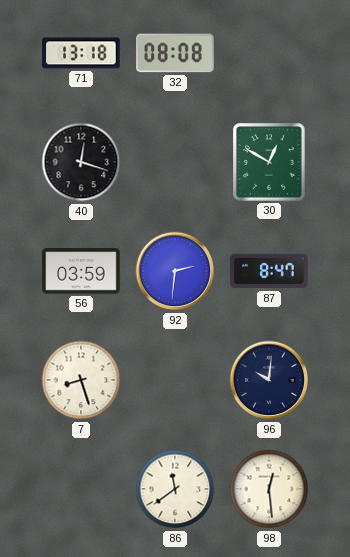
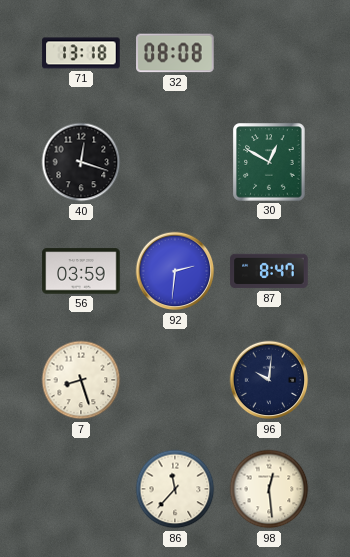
86: 11:39 -> 11:37 (175, 489)
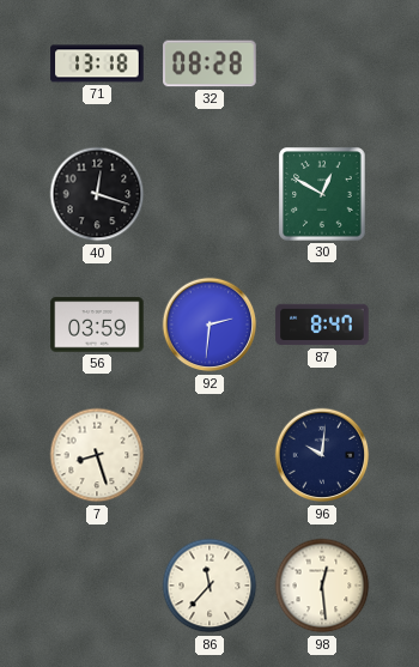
32: 08:08 -> 08:28 (209, 63)
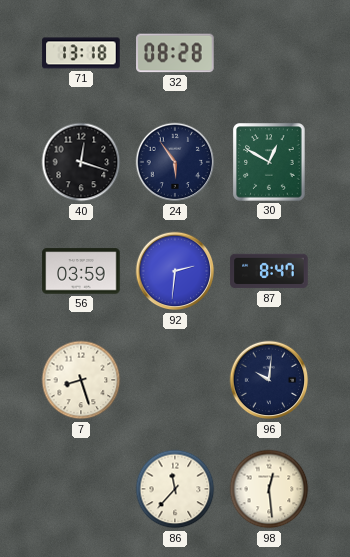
24: none -> 5:54 (175, 162)
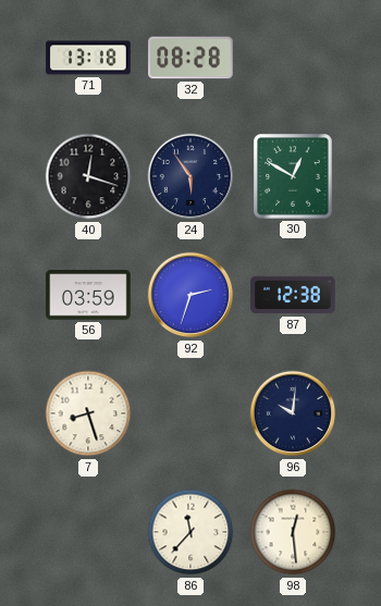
92: 2:31 -> 2:33 (190, 295)
87: 8:47 -> 12:38 (293, 295)
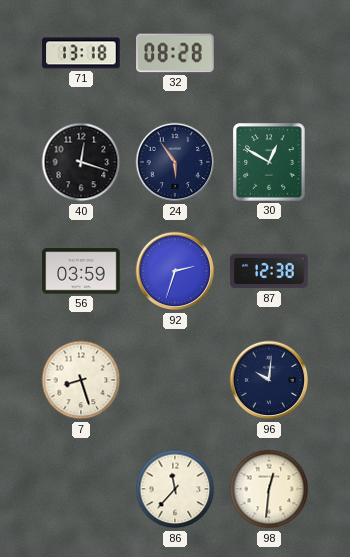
98: 12:29 -> 12:31 (269, 489)
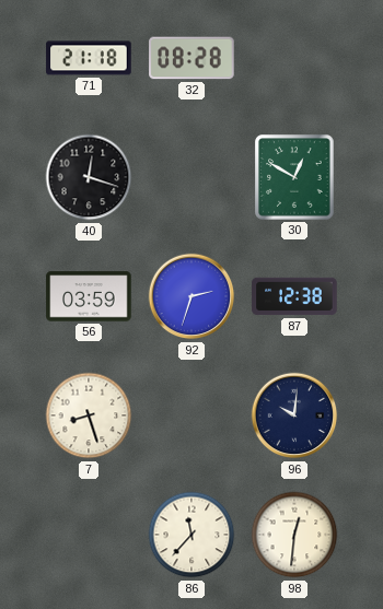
71: 13:18 -> 21:18 (89, 58)
24: 5:54 -> none (175, 162)
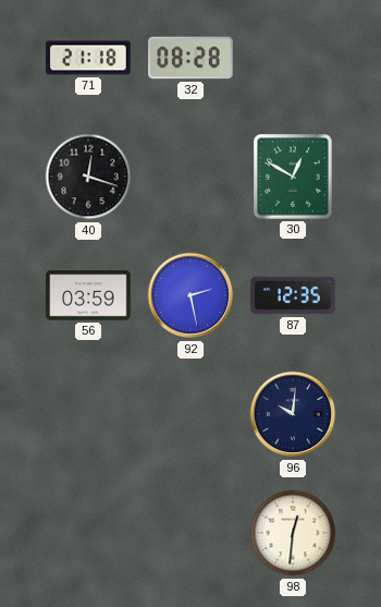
92: 2:33 -> 2:28 (190, 295)
87: 12:38 -> 12:35 (293, 295)
7: 8:27 -> none (89, 415)
86: 11:37 -> none (191, 535)
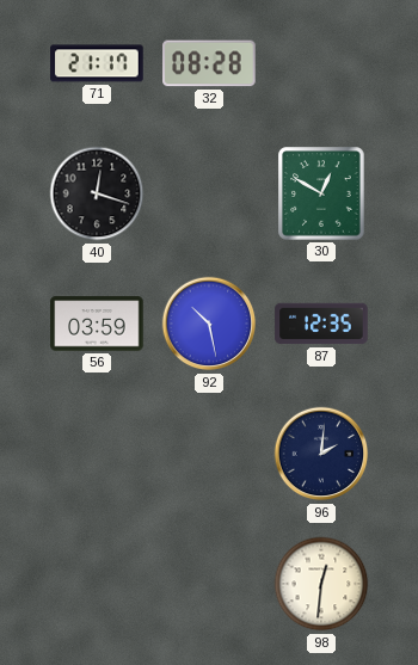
71: 21:18 -> 21:17 (97, 63)
92: 2:28 -> 10:28 (209, 324)
96: 10:01 -> 2:01 (321, 454)
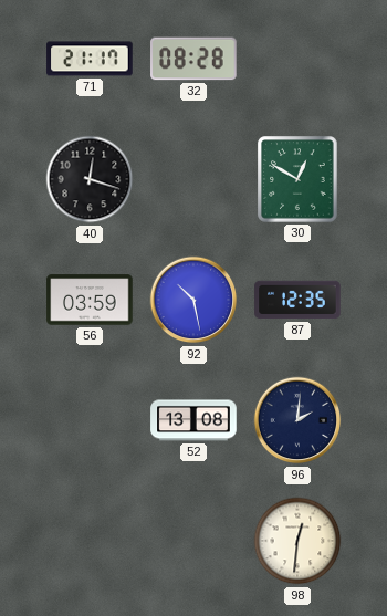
52: none -> 13:08 (193, 420)
